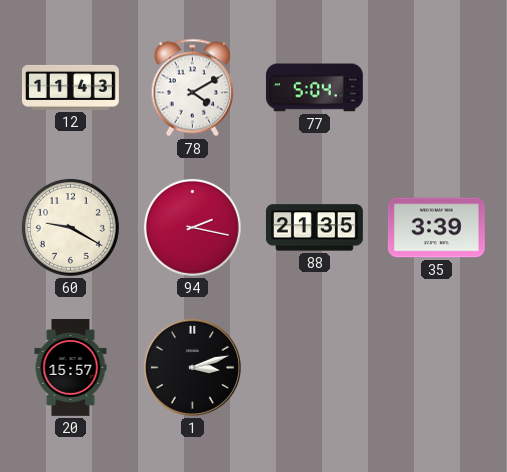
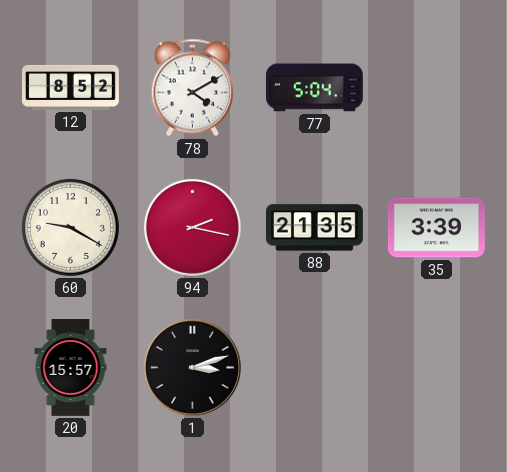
12: 11:43 -> 8:52 (70, 87)
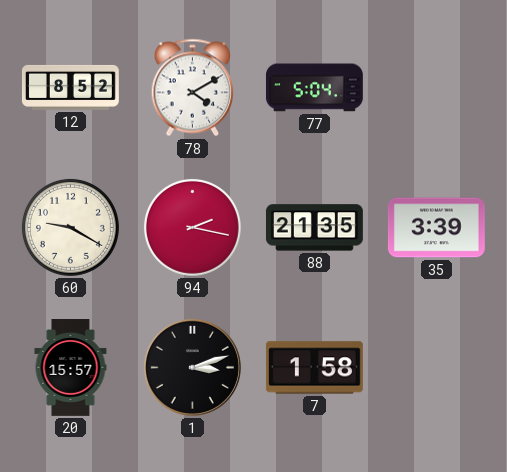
7: none -> 1:58 (314, 368)
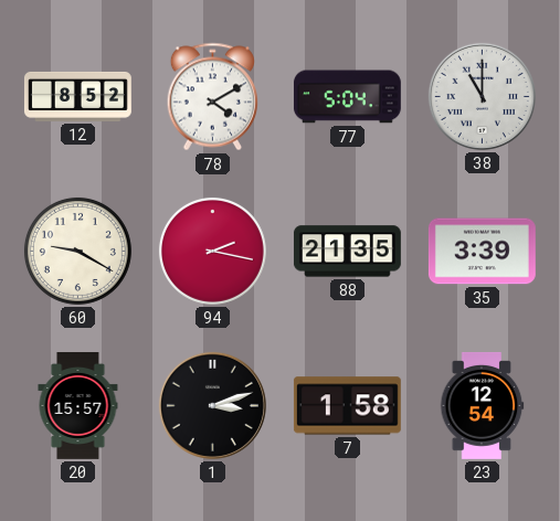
38: none -> 11:00 (482, 96)
23: none -> 12:54 (483, 405)
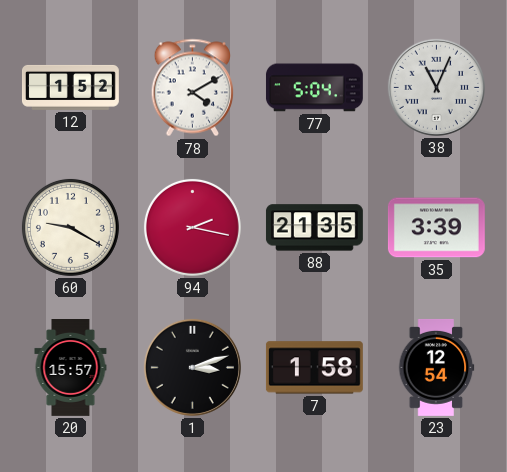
12: 8:52 -> 1:52 (70, 87)
38: 11:00 -> 11:04 (436, 87)
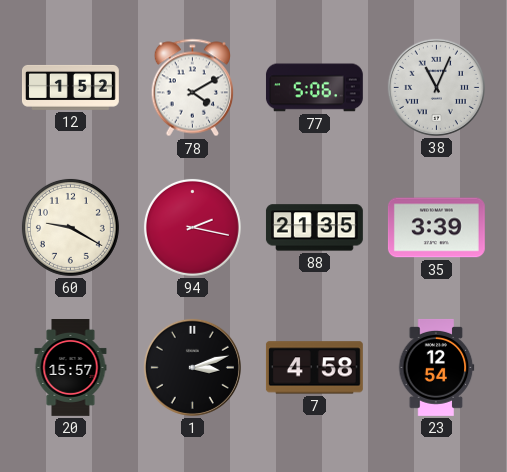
77: 5:04 -> 5:06 (314, 88)
7: 1:58 -> 4:58 (314, 368)
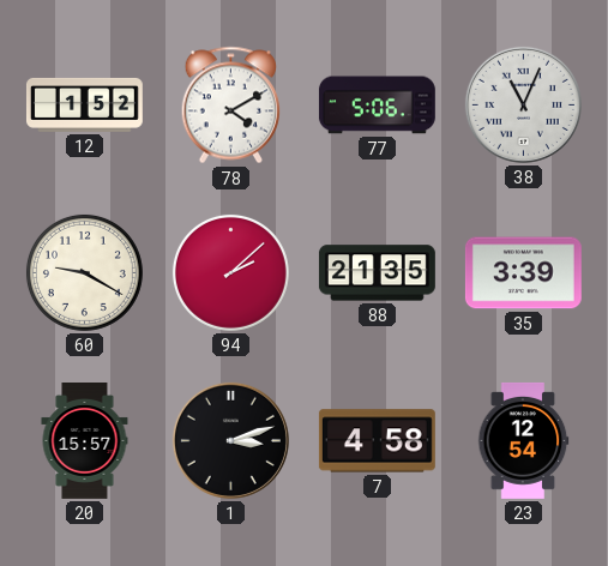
94: 2:17 -> 2:08 (230, 272)
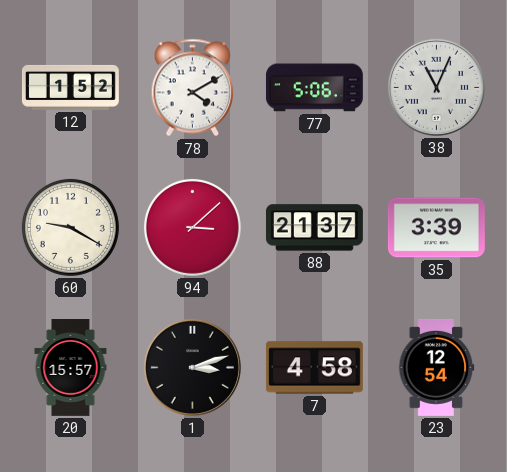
94: 2:08 -> 3:08 (192, 227)
88: 21:35 -> 21:37 (314, 228)
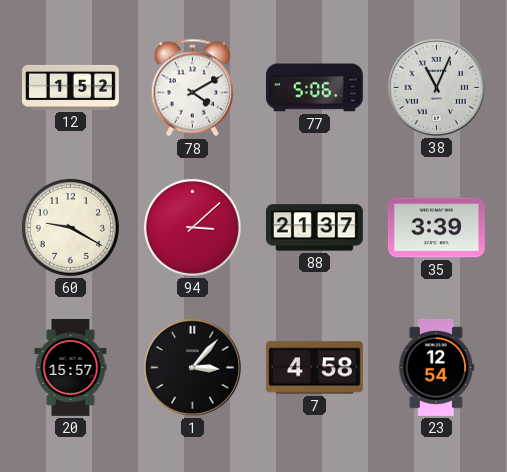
1: 3:12 -> 3:07 (192, 367)
